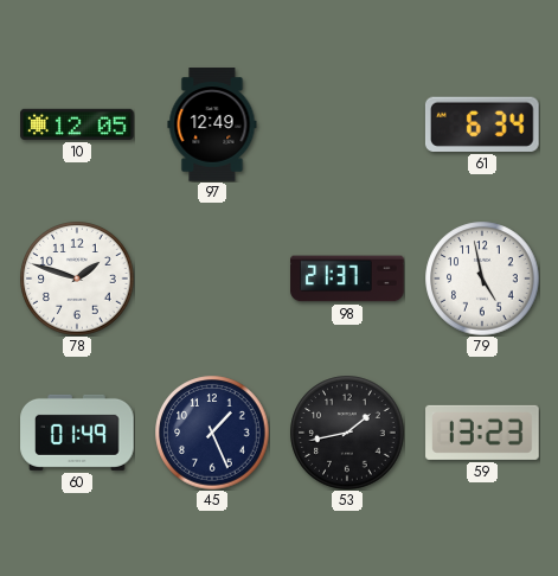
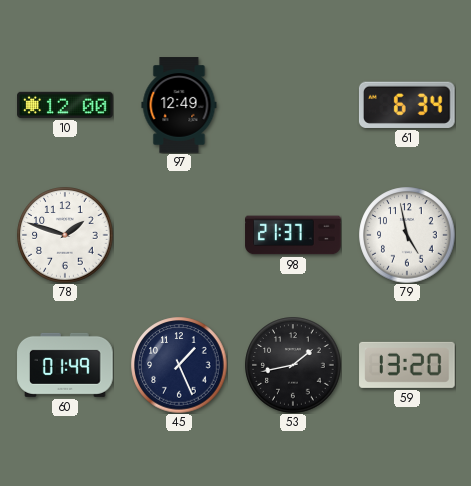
10: 12:05 -> 12:00 (65, 105)
59: 13:23 -> 13:20 (407, 365)
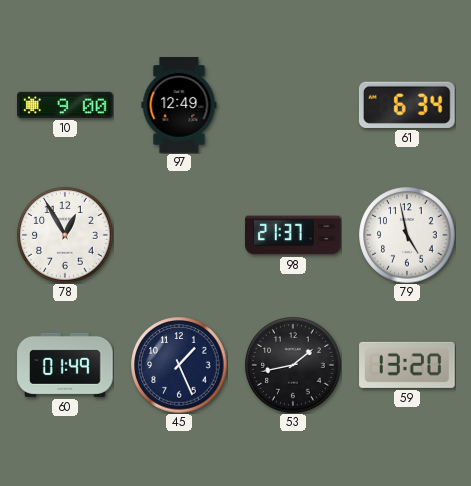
10: 12:00 -> 9:00 (65, 105)
78: 1:48 -> 12:55 (65, 235)
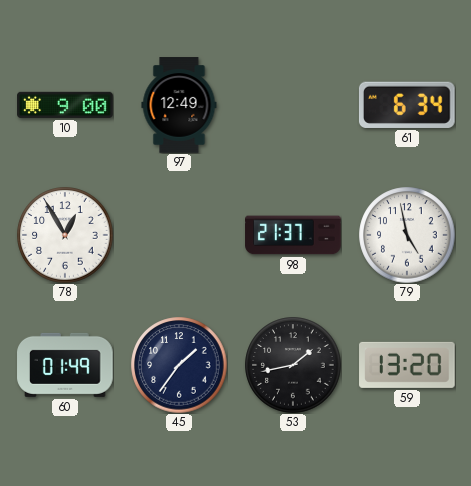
45: 1:26 -> 1:36 (179, 365)
